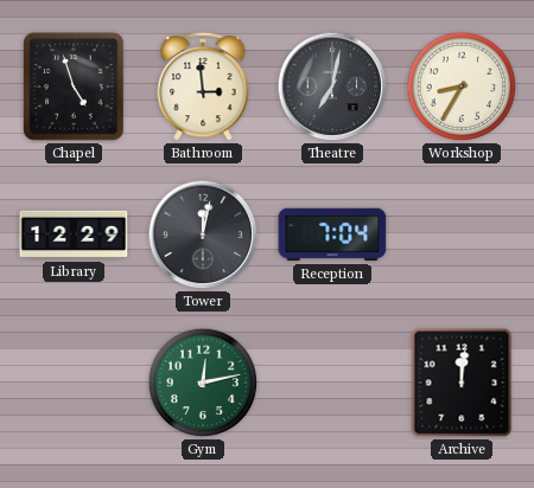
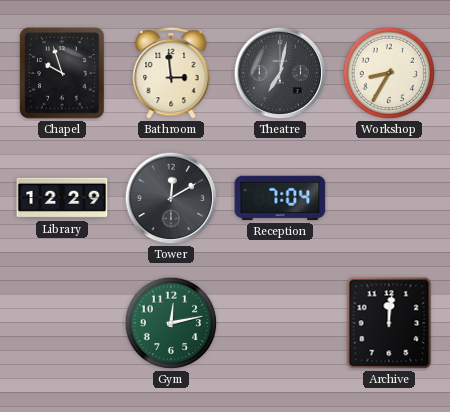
Chapel: 4:57 -> 9:57 (62, 73)
Tower: 12:02 -> 12:10 (171, 198)
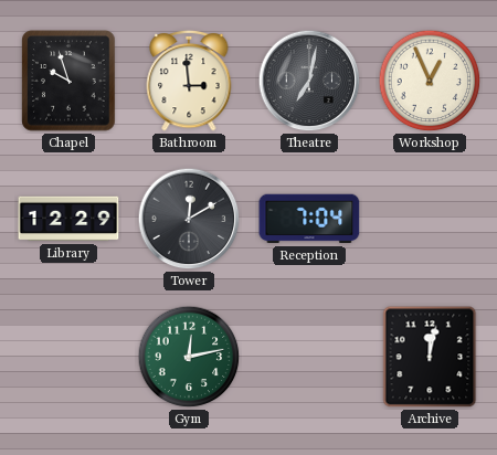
Workshop: 8:35 -> 12:56 (430, 81)
Archive: 12:01 -> 12:02 (430, 357)
